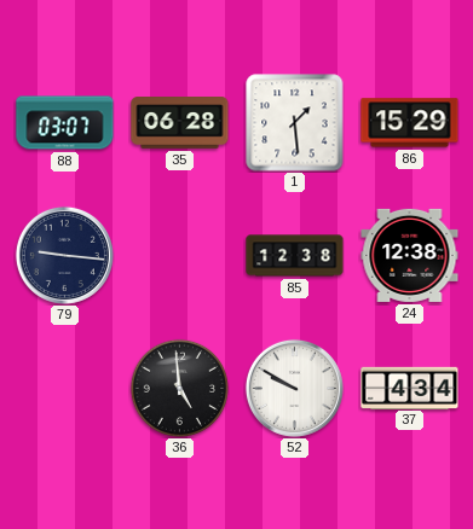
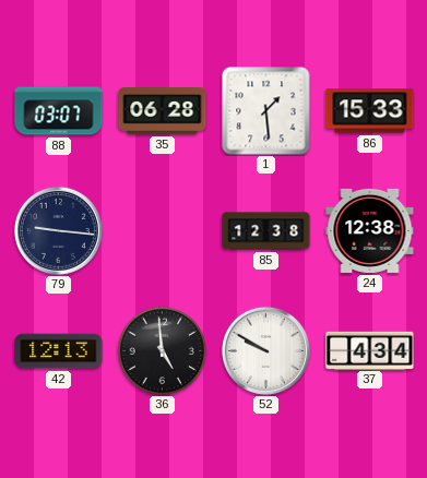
86: 15:29 -> 15:33 (370, 111)
42: none -> 12:13 (59, 351)
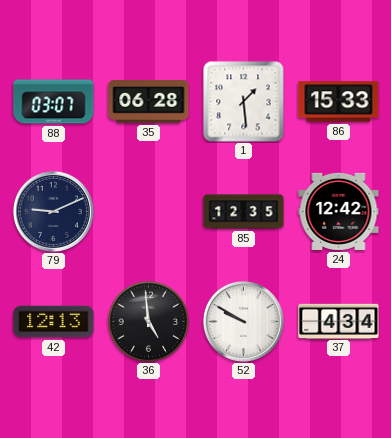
79: 9:16 -> 9:11 (53, 211)
85: 12:38 -> 12:35 (244, 212)
24: 12:38 -> 12:42 (339, 211)
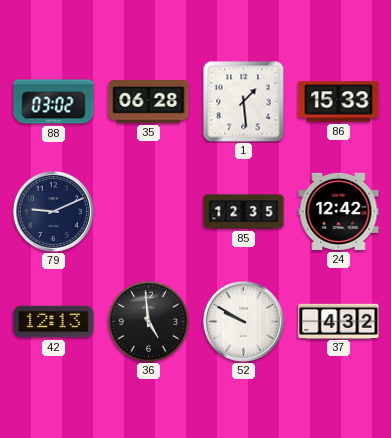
88: 03:07 -> 03:02 (54, 102)
37: 4:34 -> 4:32 (339, 321)
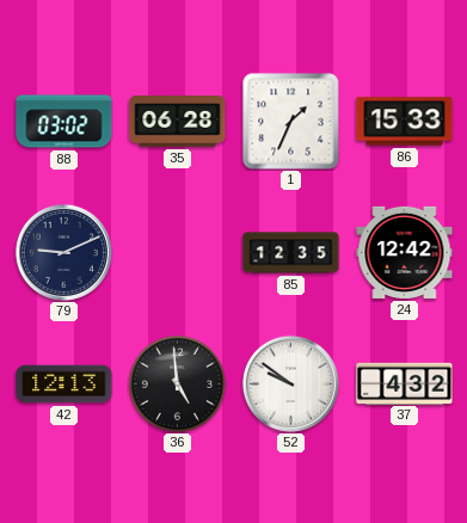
1: 1:29 -> 1:34 (291, 122)
52: 9:50 -> 9:51 (290, 383)
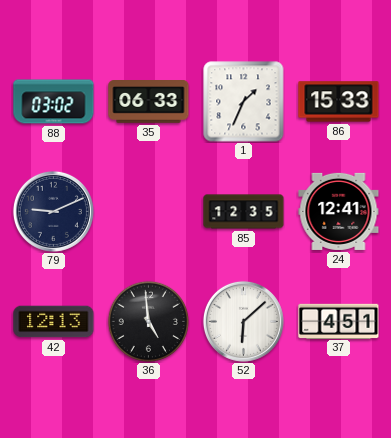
35: 06:28 -> 06:33 (149, 102)
24: 12:42 -> 12:41 (339, 211)
52: 9:51 -> 6:08 (243, 321)
37: 4:32 -> 4:51 (339, 321)
